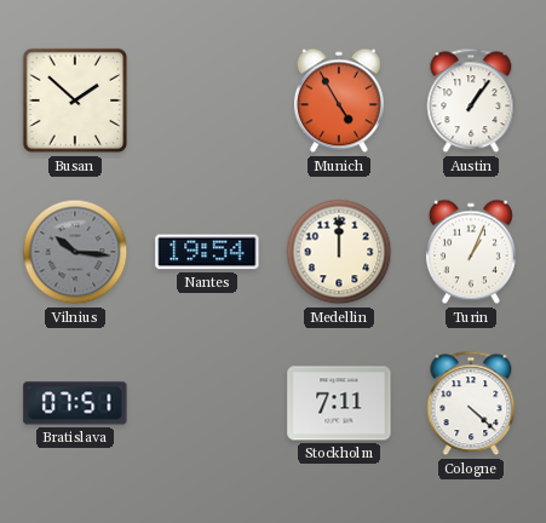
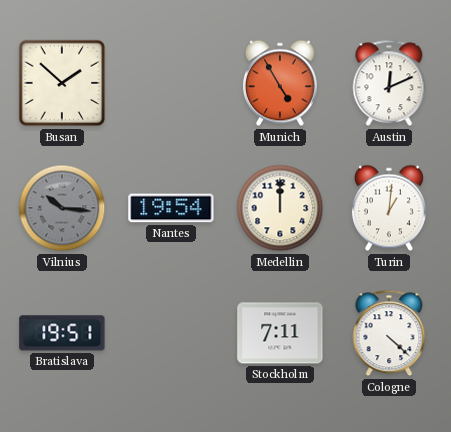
Austin: 1:06 -> 12:11 (389, 83)
Turin: 1:04 -> 1:01 (389, 208)
Bratislava: 07:51 -> 19:51 (62, 333)
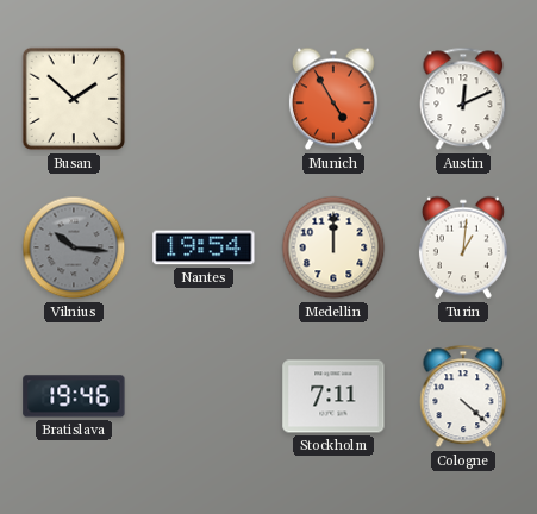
Bratislava: 19:51 -> 19:46 (74, 396)
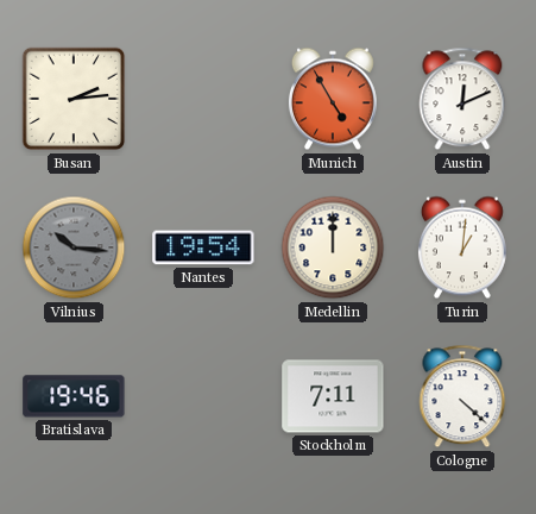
Busan: 1:52 -> 2:14 (74, 99)
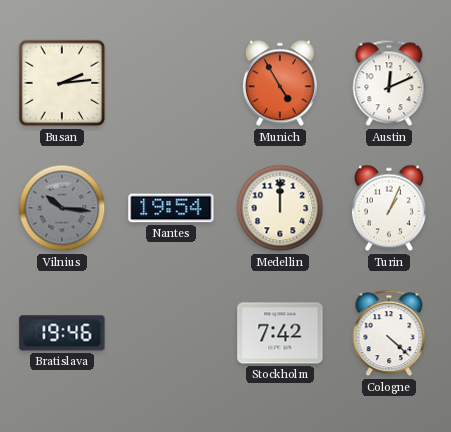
Turin: 1:01 -> 1:04 (389, 208)
Stockholm: 7:11 -> 7:42 (280, 333)
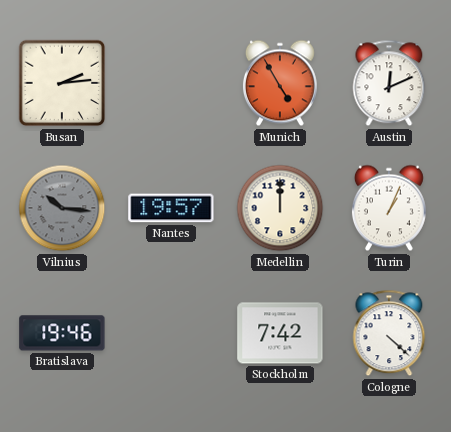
Nantes: 19:54 -> 19:57 (171, 208)
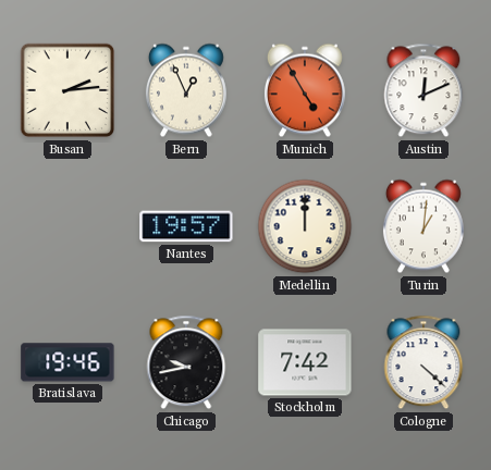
Bern: none -> 12:56 (186, 90)
Vilnius: 10:16 -> none (62, 208)
Turin: 1:04 -> 1:01 (424, 226)
Chicago: none -> 9:43 (186, 362)
